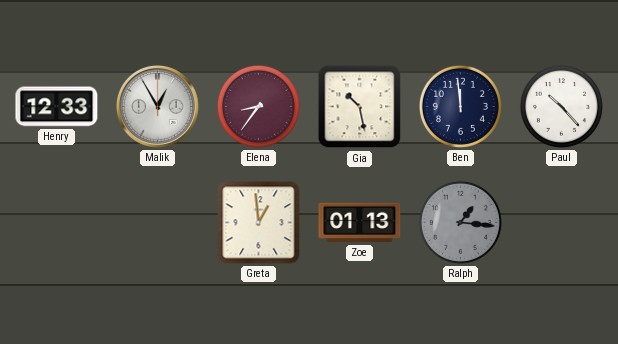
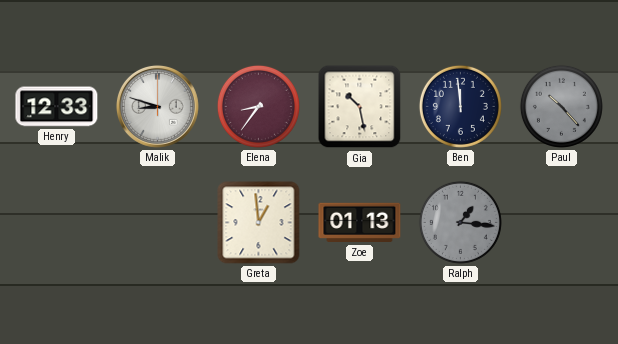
Malik: 12:55 -> 8:48 (157, 106)
Paul dial: white -> grey (561, 106)
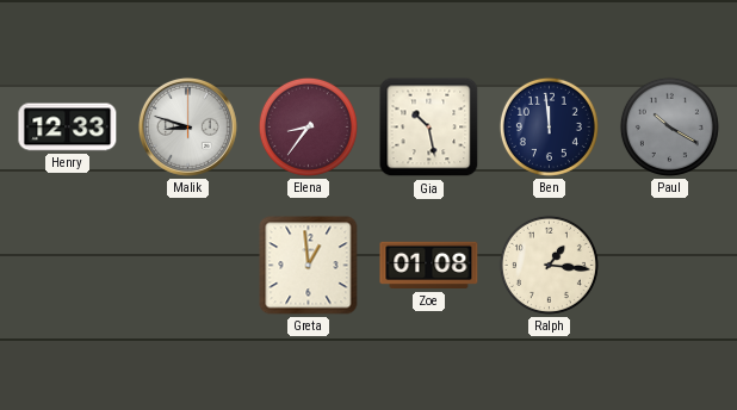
Paul: 10:23 -> 10:20 (669, 126)
Zoe: 01:13 -> 01:08 (429, 266)
Ralph dial: grey -> cream (549, 265)
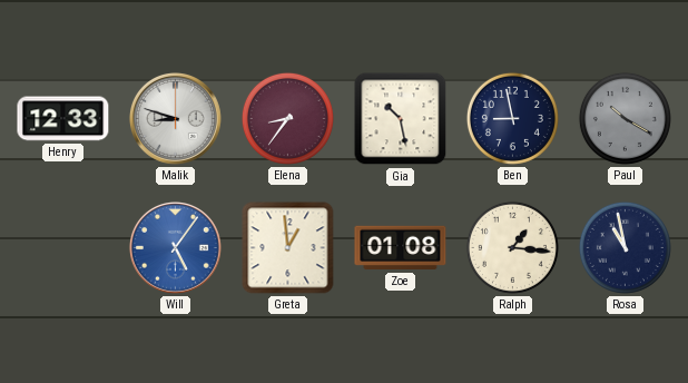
Ben: 11:59 -> 8:58 (512, 118)
Will: none -> 5:06 (175, 247)
Rosa: none -> 10:58 (625, 247)
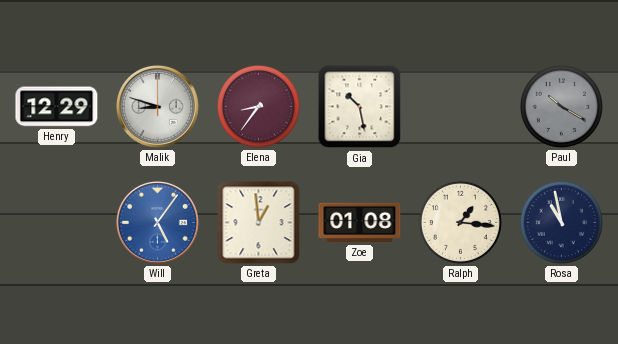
Henry: 12:33 -> 12:29 (57, 107)
Ben: 8:58 -> none (512, 118)
